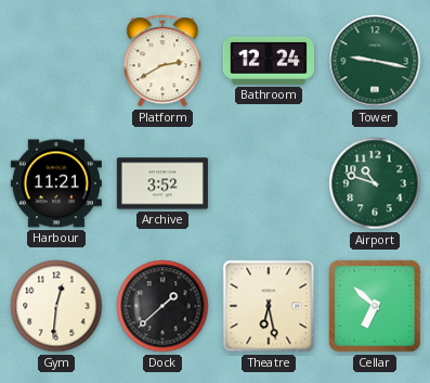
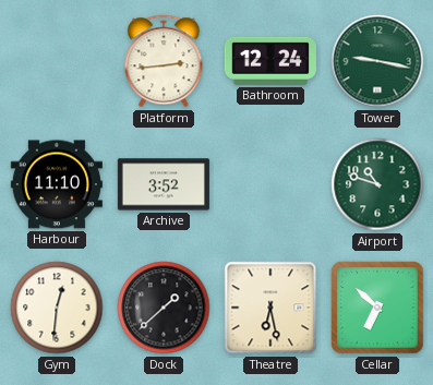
Platform: 2:40 -> 2:44 (164, 61)
Harbour: 11:21 -> 11:10 (57, 184)
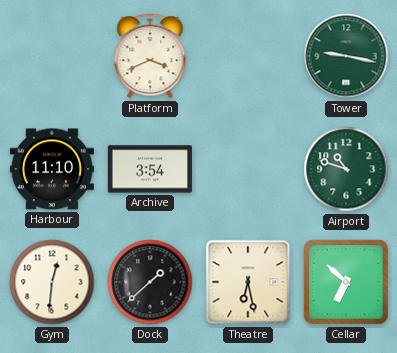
Platform: 2:44 -> 3:41 (150, 56)
Bathroom: 12:24 -> none (270, 61)
Archive: 3:52 -> 3:54 (150, 169)
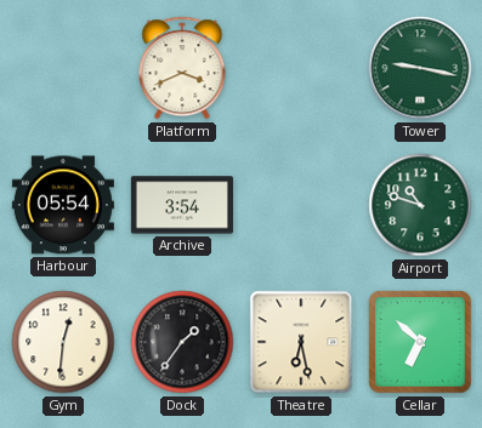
Harbour: 11:10 -> 05:54 (63, 205)
Dock: 1:38 -> 1:36 (182, 342)
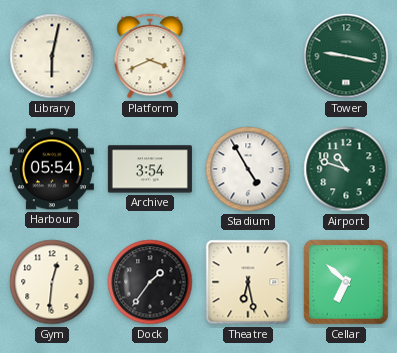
Library: none -> 6:02 (52, 56)
Stadium: none -> 4:55 (248, 169)
